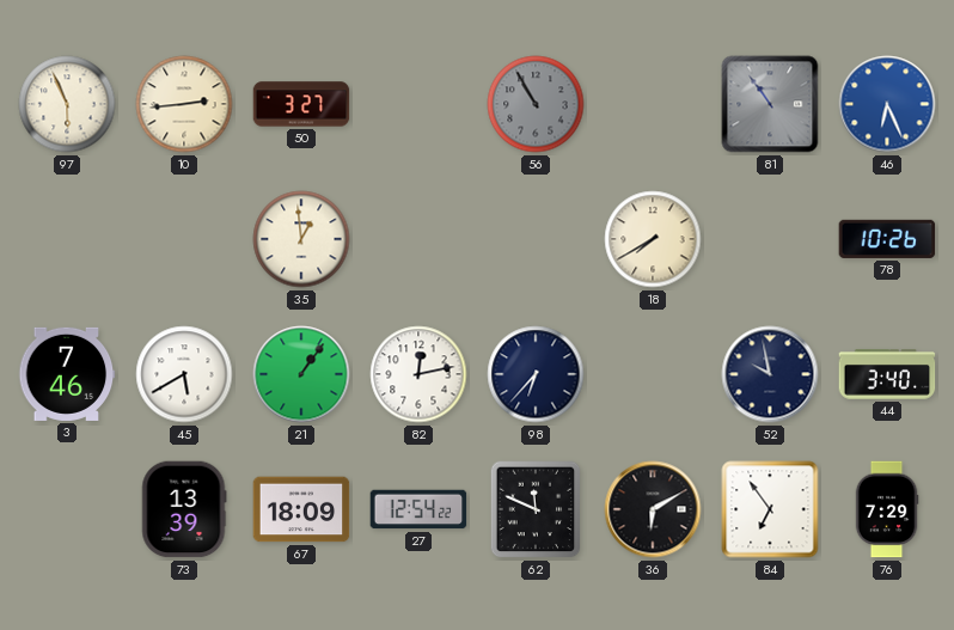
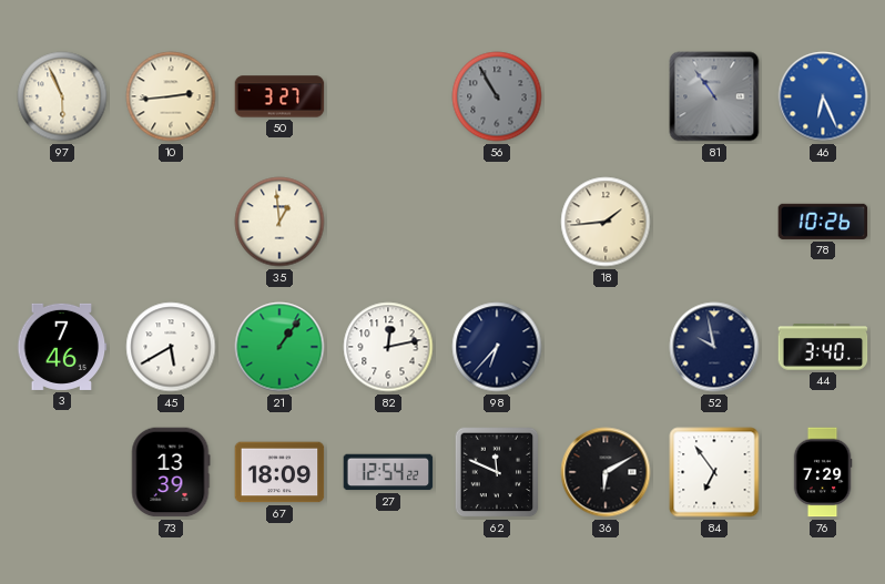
18: 7:40 -> 1:44 (606, 222)
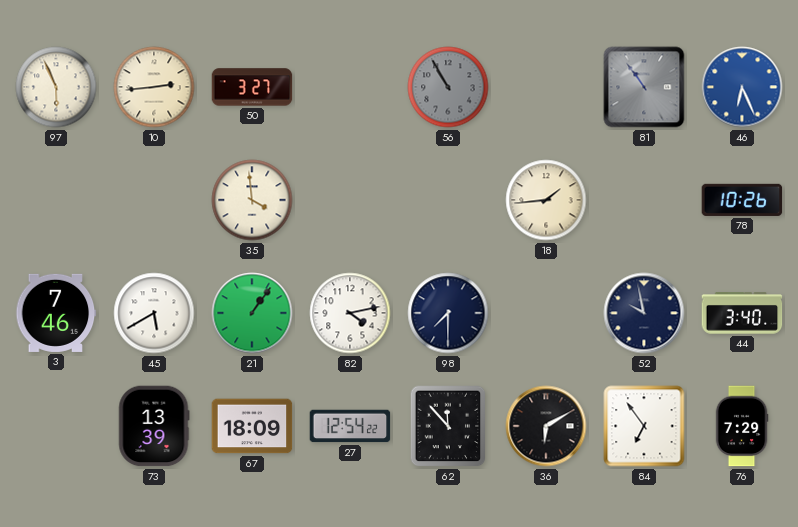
35: 12:59 -> 3:59 (252, 200)
82: 12:13 -> 4:13 (350, 313)
98: 6:37 -> 7:30 (448, 313)
62: 11:49 -> 11:53 (448, 426)
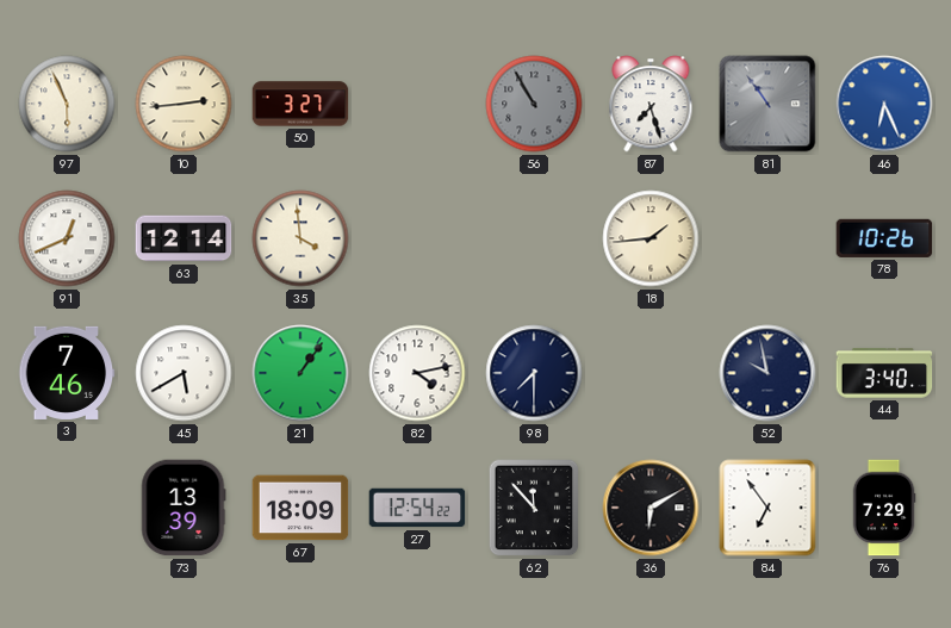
87: none -> 7:27 (651, 104)
91: none -> 12:41 (67, 238)
63: none -> 12:14 (184, 238)
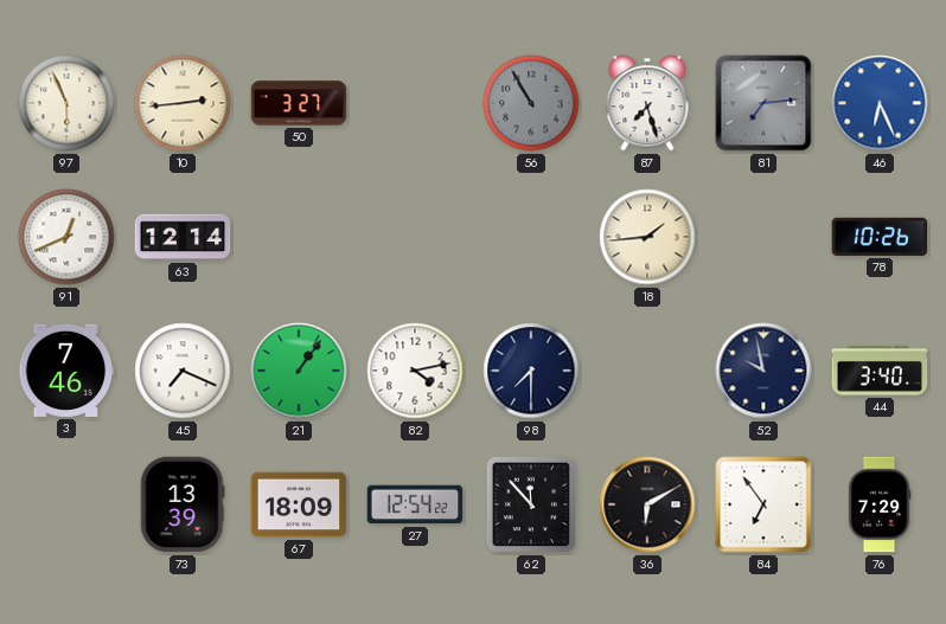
81: 10:54 -> 7:14 (763, 103)
35: 3:59 -> none (300, 238)
45: 5:40 -> 7:19 (183, 371)
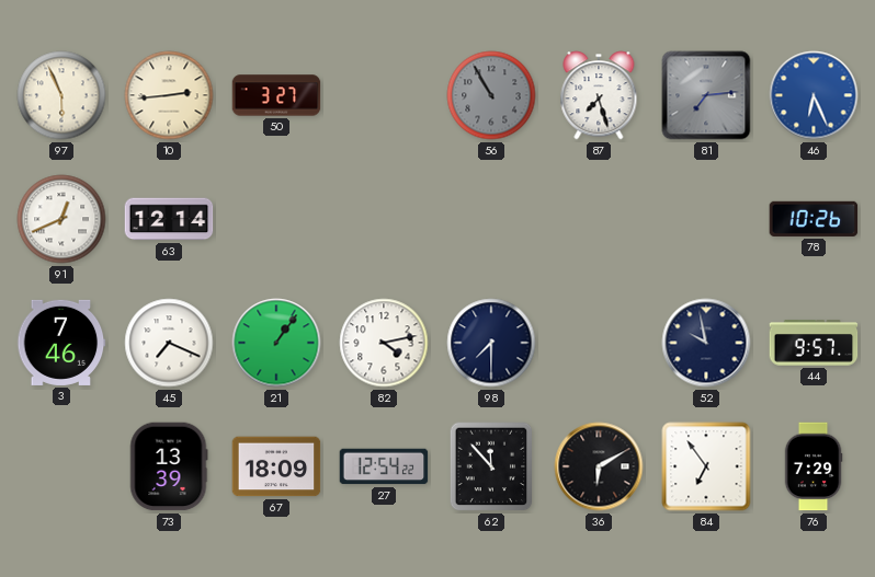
18: 1:44 -> none (647, 237)
44: 3:40 -> 9:57 (814, 343)
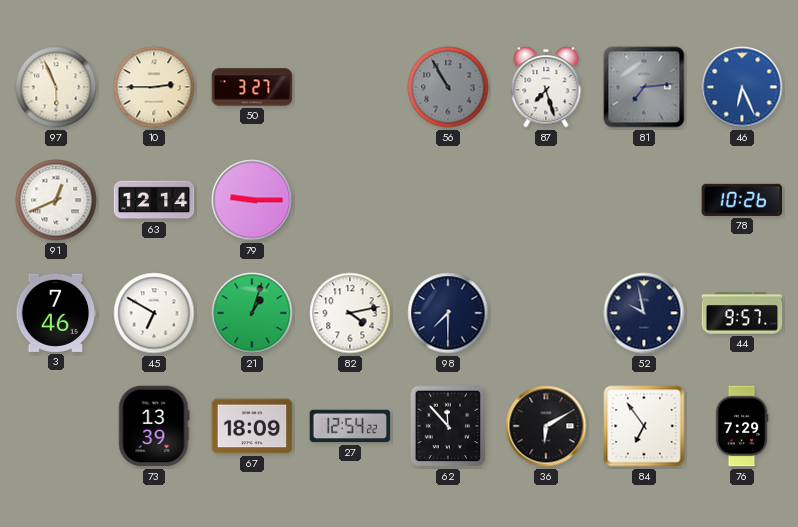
10: 2:44 -> 2:45 (154, 87)
79: none -> 9:15 (252, 200)
45: 7:19 -> 6:50 (154, 313)
21: 1:06 -> 1:03 (252, 313)
